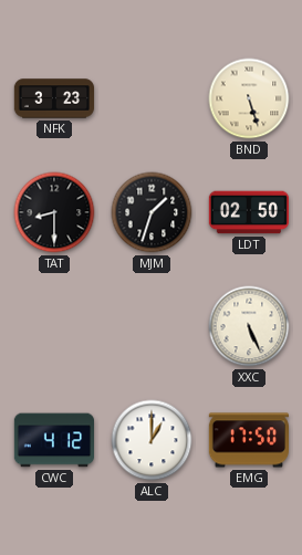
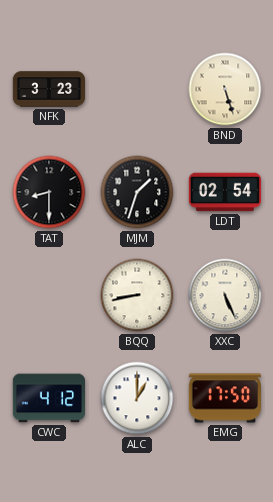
LDT: 02:50 -> 02:54 (224, 192)
BQQ: none -> 8:43 (137, 295)
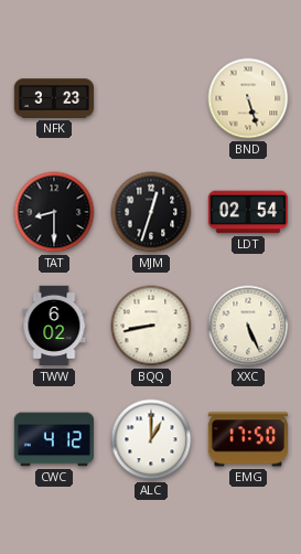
MJM: 1:33 -> 12:33 (151, 212)
TWW: none -> 6:02 (54, 326)
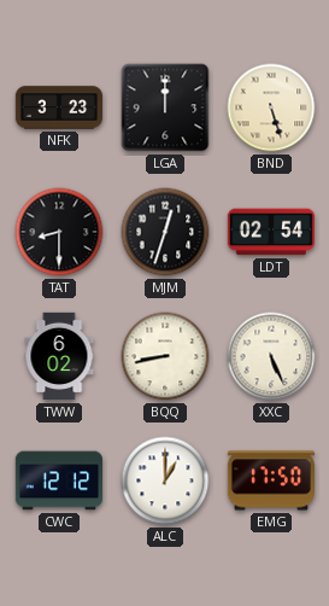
LGA: none -> 12:00 (165, 107)
CWC: 4:12 -> 12:12 (58, 480)
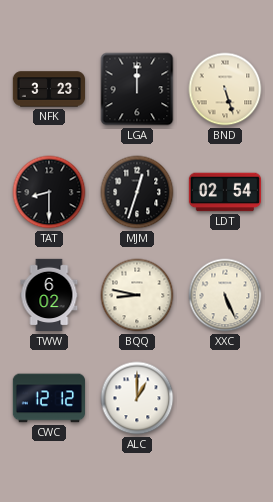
BQQ: 8:43 -> 8:47 (137, 295)
EMG: 17:50 -> none (270, 480)
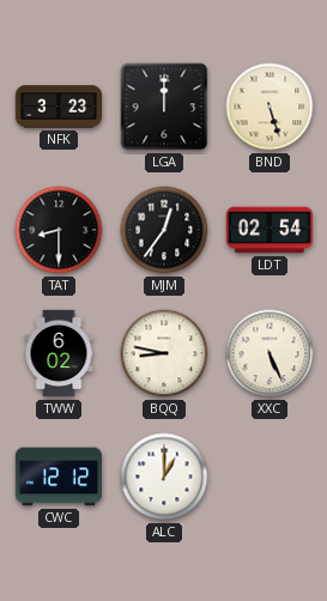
MJM: 12:33 -> 12:36 (164, 230)
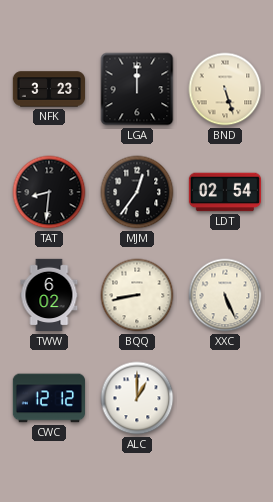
TAT: 8:30 -> 8:31 (49, 192)
BQQ: 8:47 -> 8:43 (137, 295)
